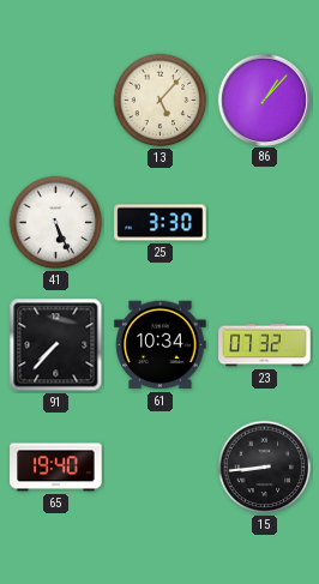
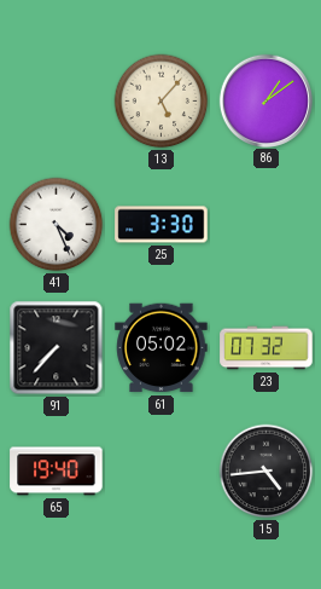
86: 1:07 -> 1:09 (265, 100)
41: 5:26 -> 4:26 (57, 225)
61: 10:34 -> 05:02 (162, 348)
15: 8:44 -> 4:44 (267, 472)
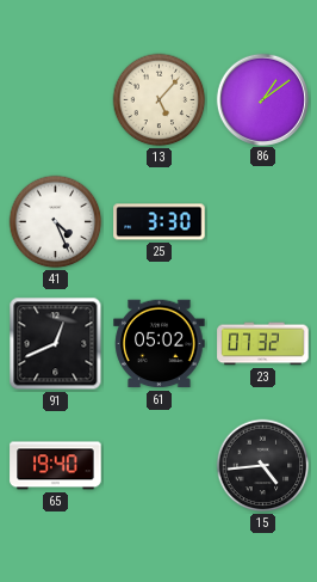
91: 7:37 -> 12:41 (56, 344)
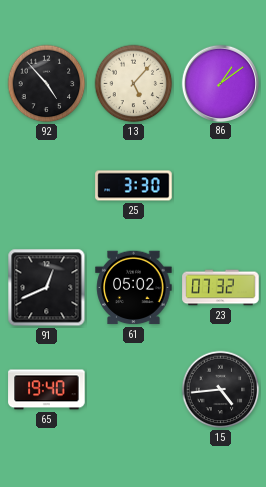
92: none -> 4:53 (47, 84)
41: 4:26 -> none (56, 222)
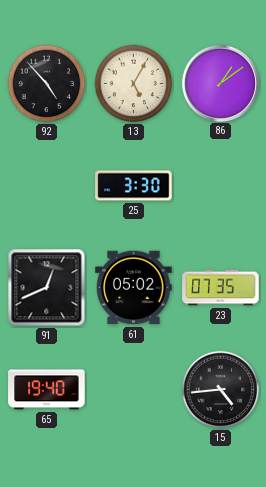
13: 5:07 -> 5:05 (134, 84)
23: 07:32 -> 07:35 (221, 288)
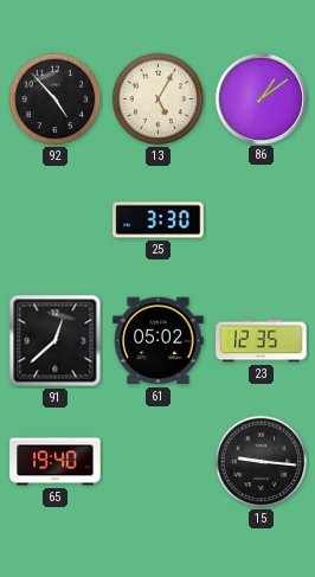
91: 12:41 -> 12:38 (56, 341)
23: 07:35 -> 12:35 (262, 341)
15: 4:44 -> 9:16 (262, 462)
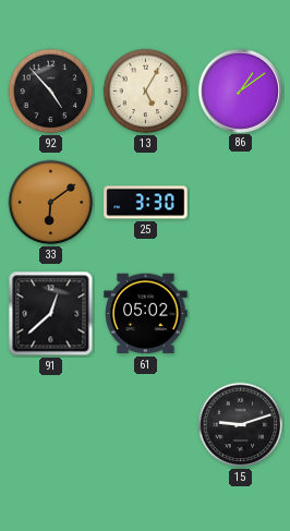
33: none -> 6:09 (51, 203)
23: 12:35 -> none (262, 341)
65: 19:40 -> none (56, 462)
15: 9:16 -> 9:12 (241, 425)
